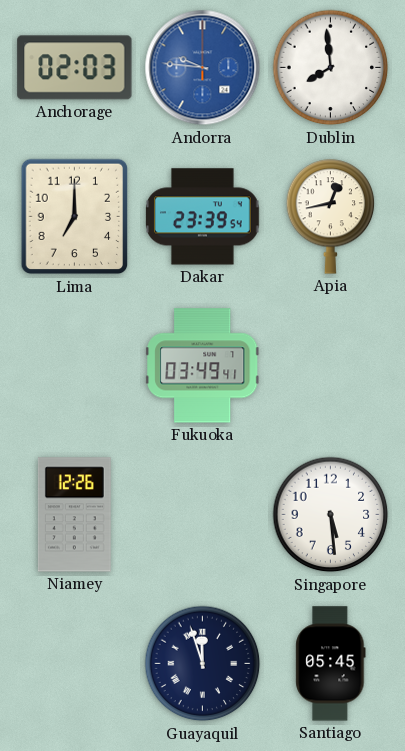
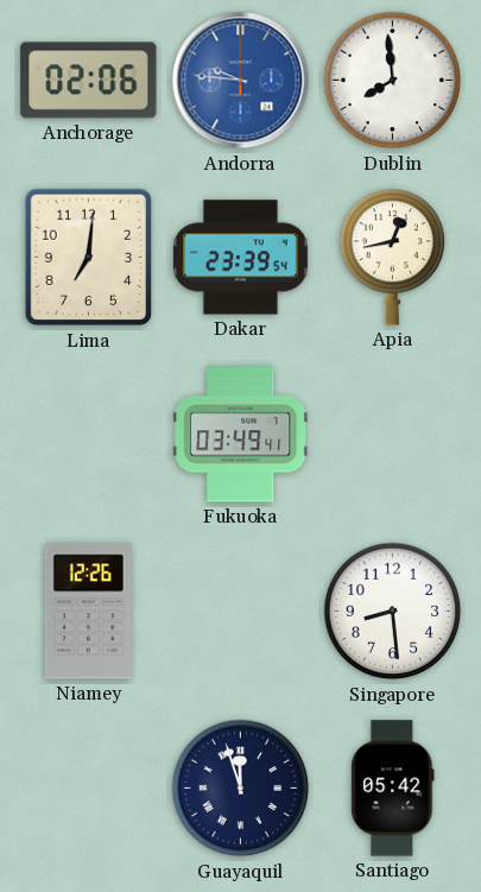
Anchorage: 02:03 -> 02:06 (89, 81)
Lima: 7:00 -> 7:01 (89, 258)
Singapore: 5:29 -> 8:29 (393, 612)
Santiago: 05:45 -> 05:42 (393, 789)
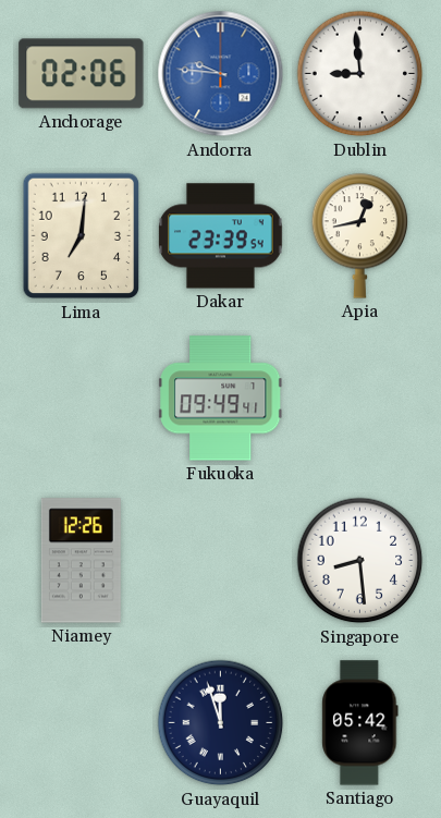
Dublin: 7:59 -> 8:59 (360, 74)
Fukuoka: 03:49 -> 09:49 (221, 399)
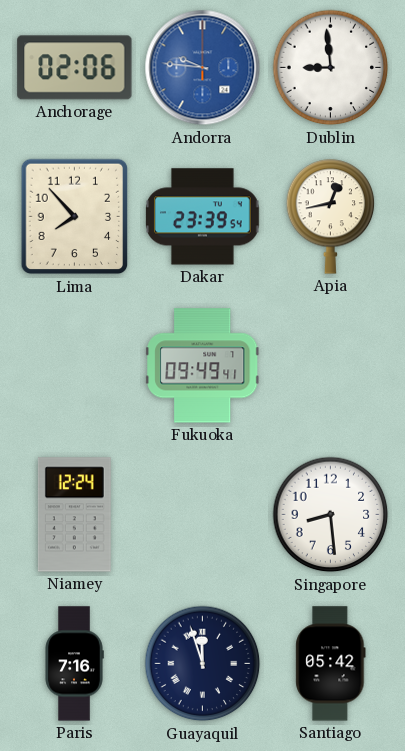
Lima: 7:01 -> 7:53 (75, 217)
Niamey: 12:26 -> 12:24 (74, 515)
Paris: none -> 7:16 (74, 664)
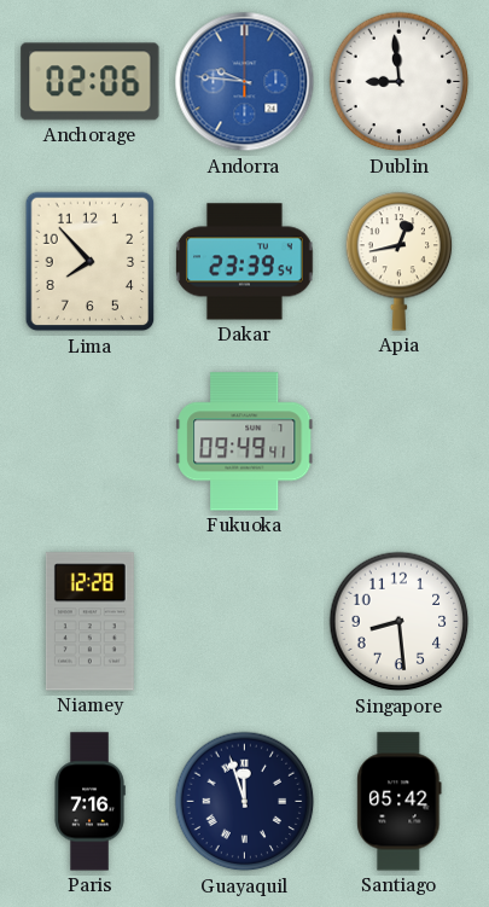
Niamey: 12:24 -> 12:28 (89, 622)
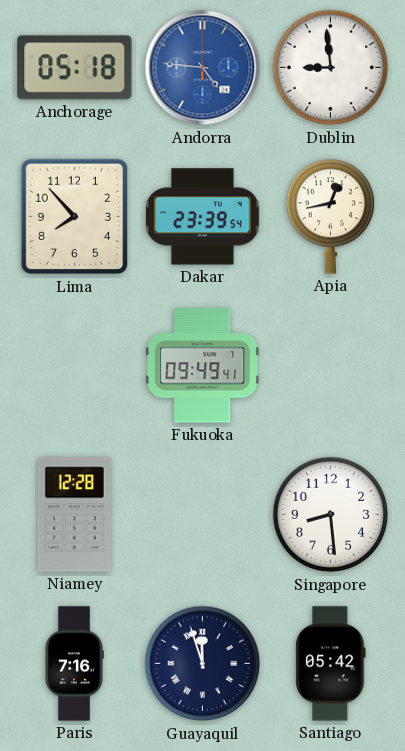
Anchorage: 02:06 -> 05:18 (75, 68)
Andorra: 9:46 -> 4:46 (203, 68)
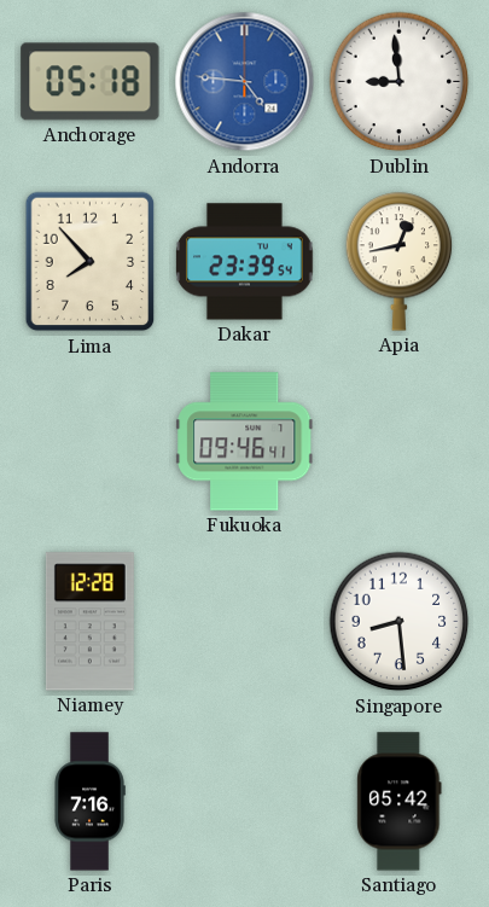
Fukuoka: 09:49 -> 09:46 (245, 442)
Guayaquil: 11:57 -> none (203, 664)
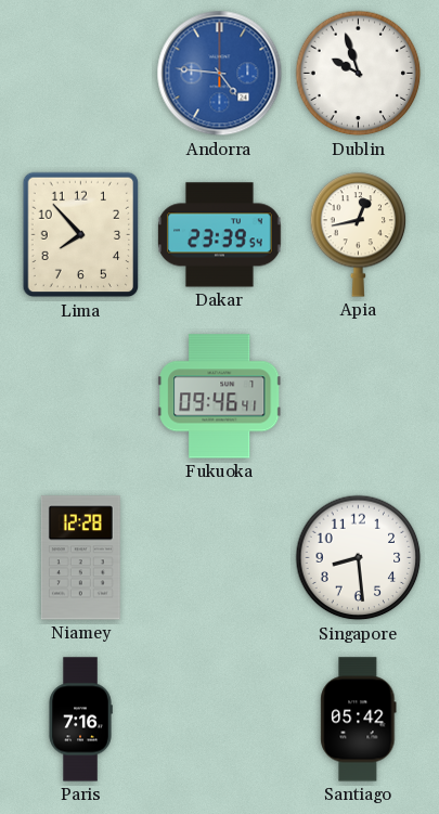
Anchorage: 05:18 -> none (91, 82)
Dublin: 8:59 -> 9:57 (359, 74)
